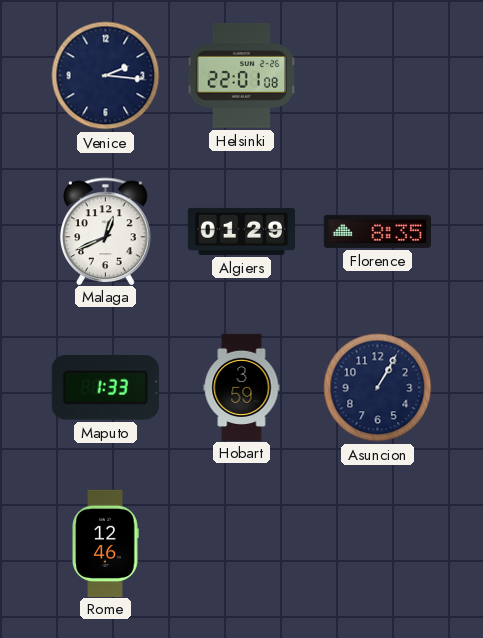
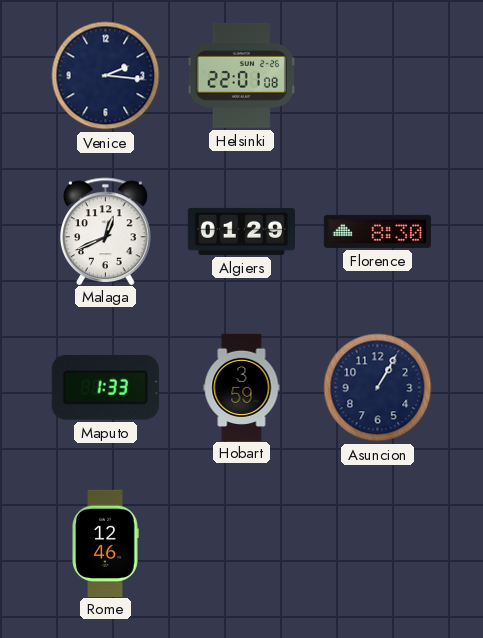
Florence: 8:35 -> 8:30 (377, 231)
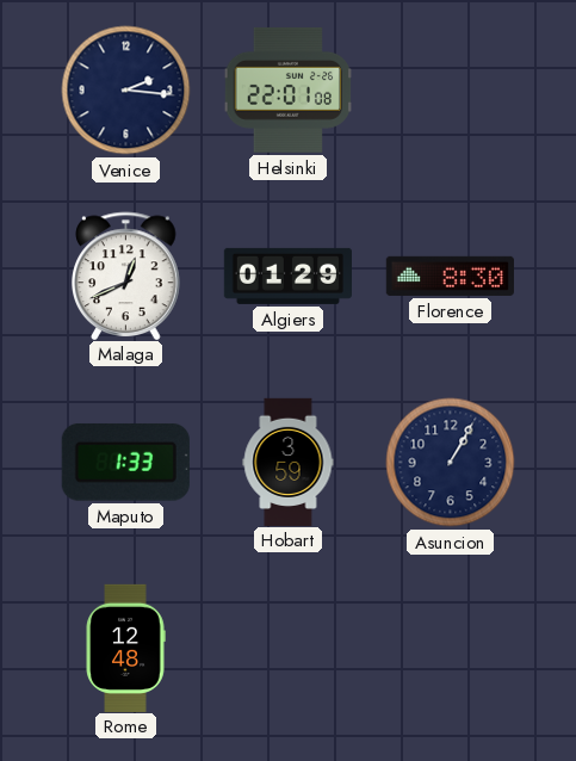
Rome: 12:46 -> 12:48 (125, 648)
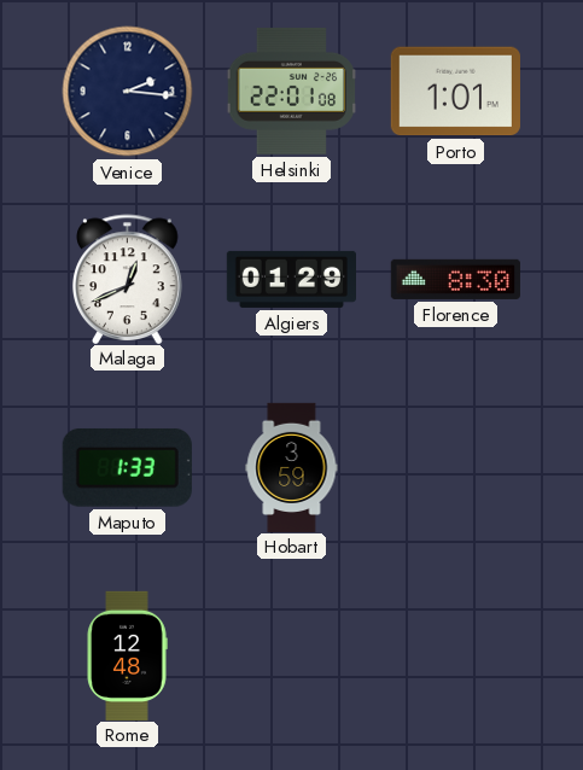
Porto: none -> 1:01 (455, 92)
Asuncion: 1:05 -> none (451, 463)
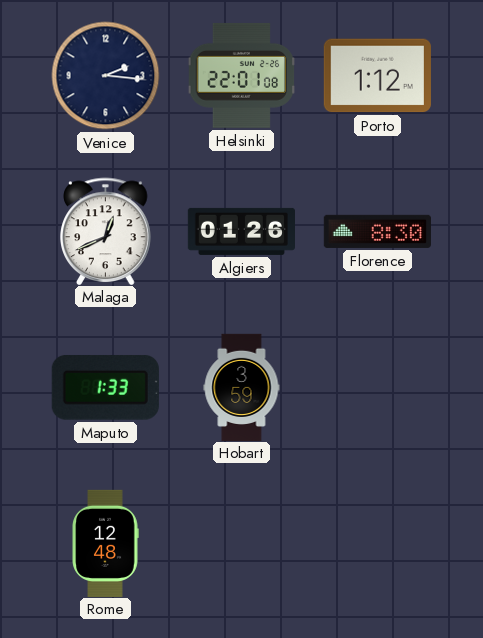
Porto: 1:01 -> 1:12 (377, 76)
Algiers: 01:29 -> 01:26 (241, 231)
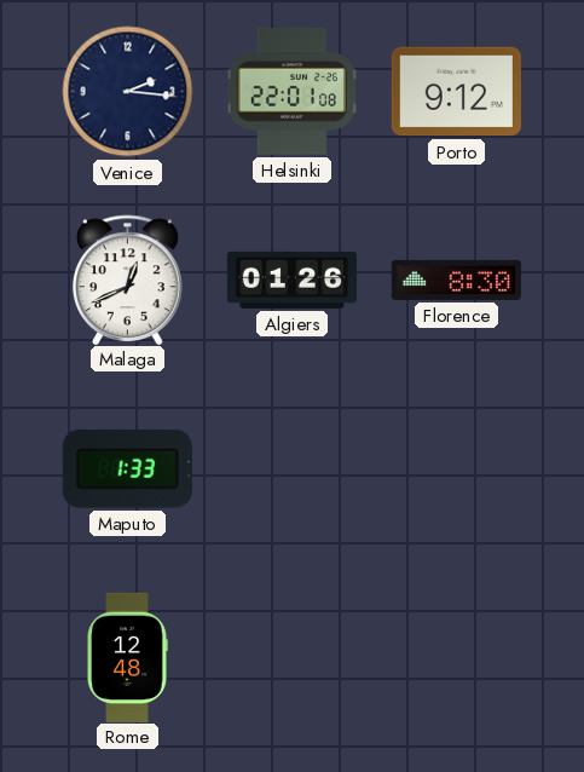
Porto: 1:12 -> 9:12 (456, 92)
Hobart: 3:59 -> none (242, 387)
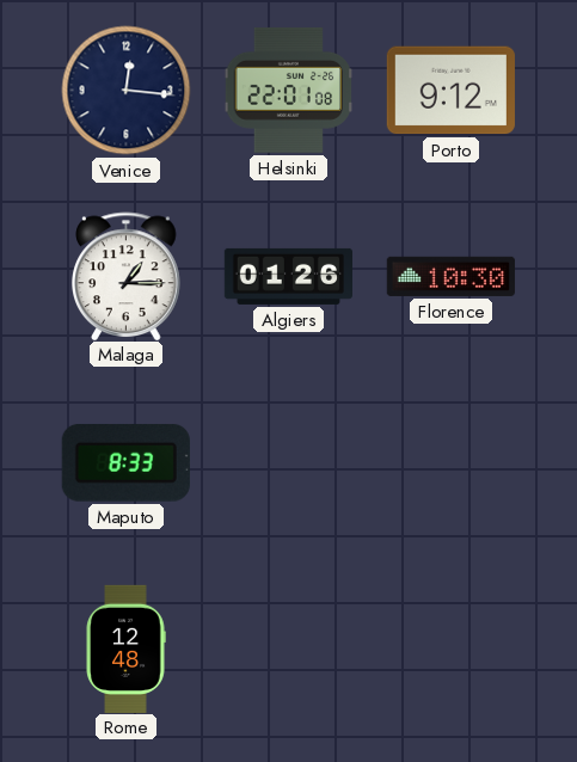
Venice: 2:16 -> 12:16 (127, 91)
Malaga: 12:41 -> 1:15 (127, 276)
Florence: 8:30 -> 10:30 (450, 276)
Maputo: 1:33 -> 8:33 (125, 462)
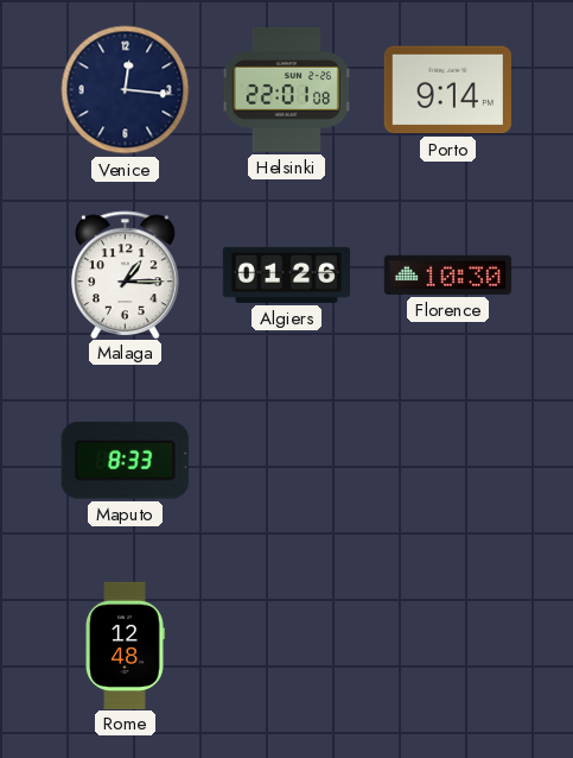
Porto: 9:12 -> 9:14 (447, 90)
